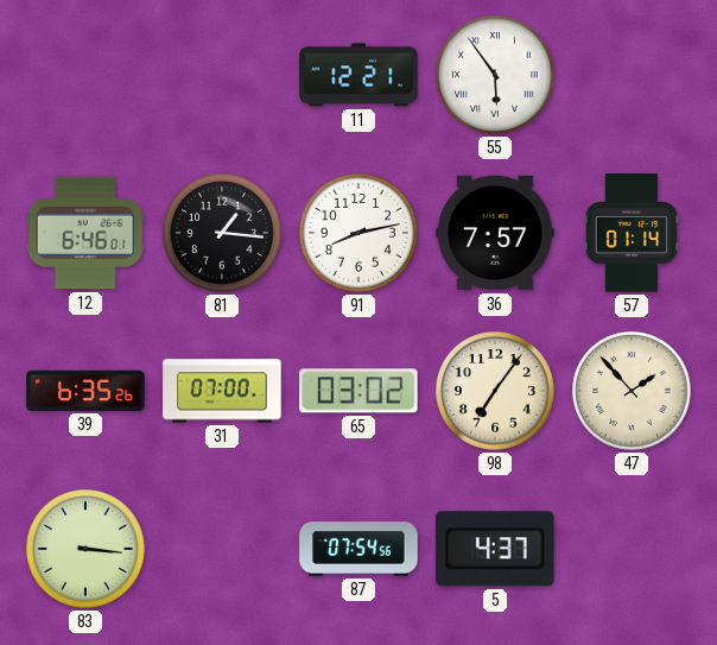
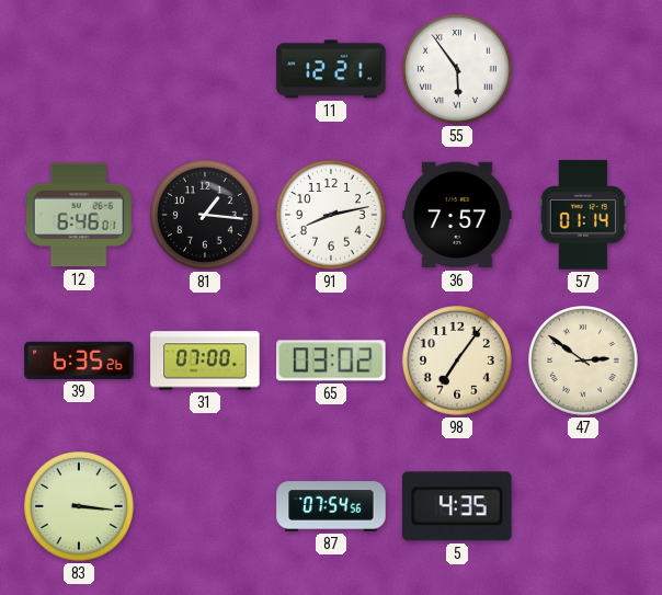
47: 1:53 -> 2:51 (584, 362)
5: 4:37 -> 4:35 (458, 506)
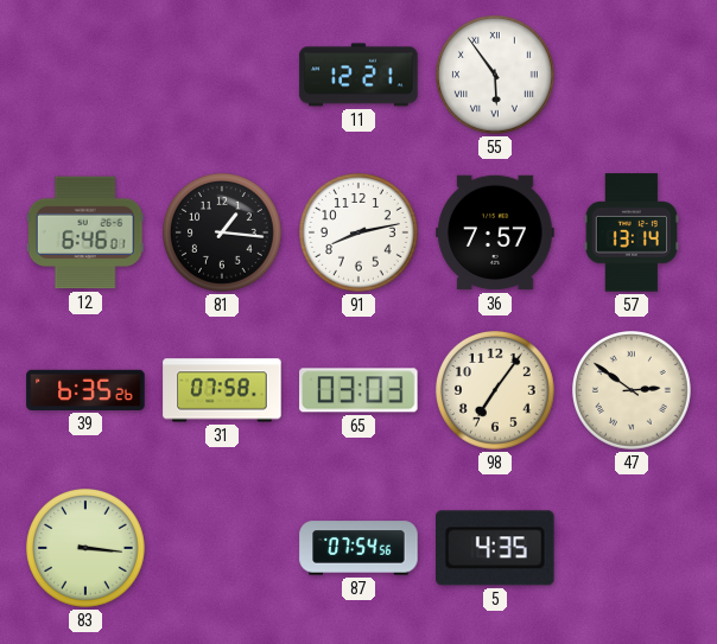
57: 01:14 -> 13:14 (630, 232)
31: 07:00 -> 07:58 (222, 390)
65: 03:02 -> 03:03 (358, 390)
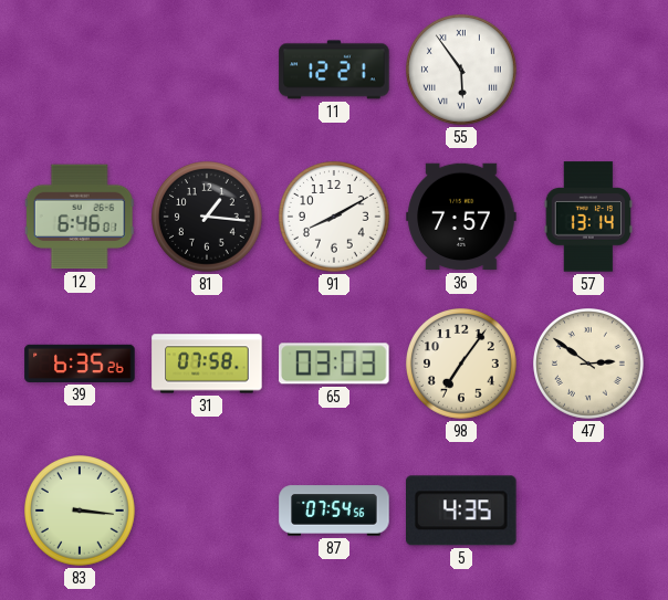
91: 8:13 -> 8:10 (335, 218)
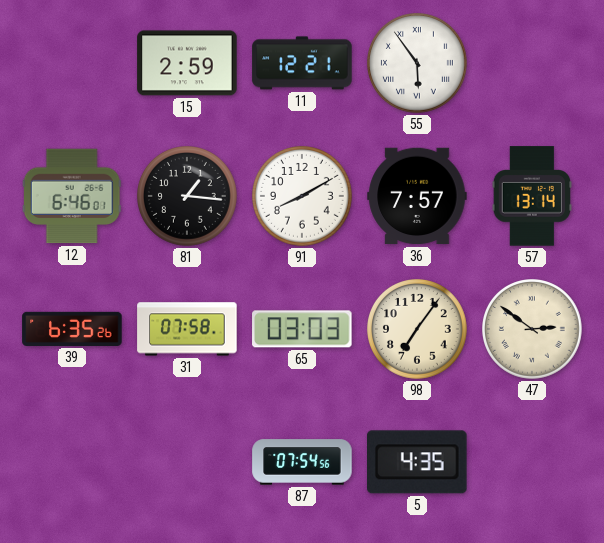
15: none -> 2:59 (187, 63)
83: 3:16 -> none (81, 512)
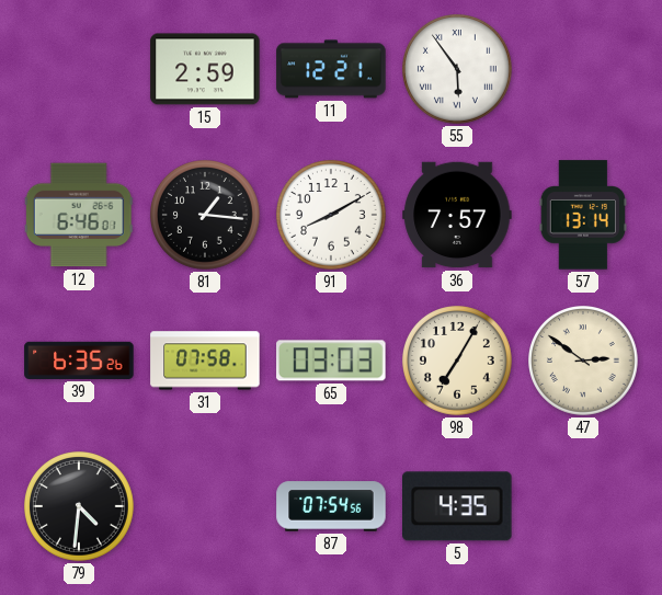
98: 7:06 -> 7:05 (458, 362)
79: none -> 4:31 (80, 507)
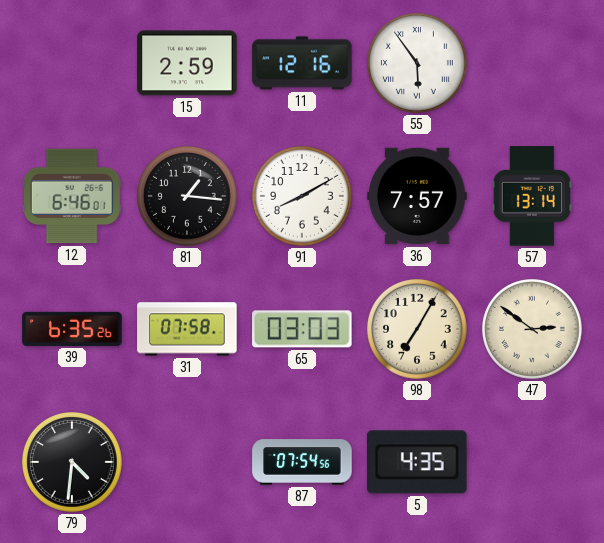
11: 12:21 -> 12:16 (302, 63)
